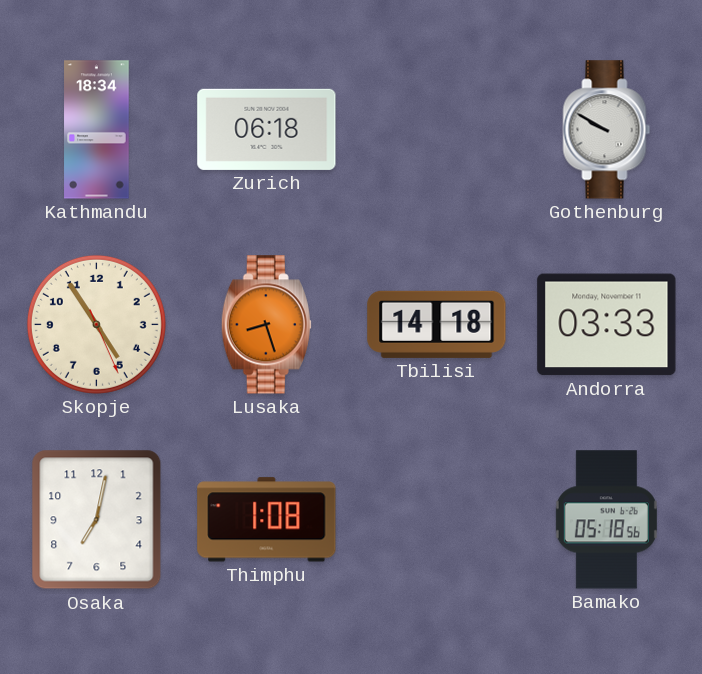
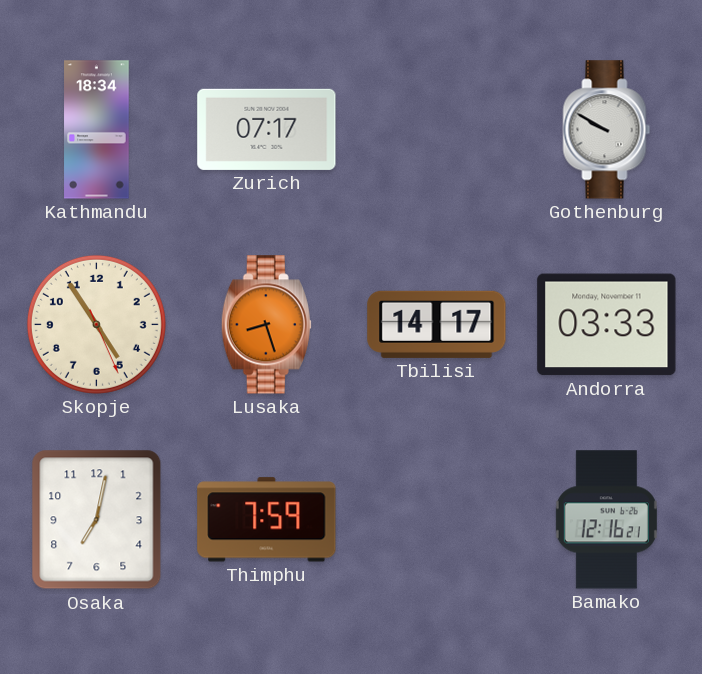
Zurich: 06:18 -> 07:17 (267, 129)
Tbilisi: 14:18 -> 14:17 (437, 324)
Thimphu: 1:08 -> 7:59 (267, 520)
Bamako: 05:18 -> 12:16 (606, 520)
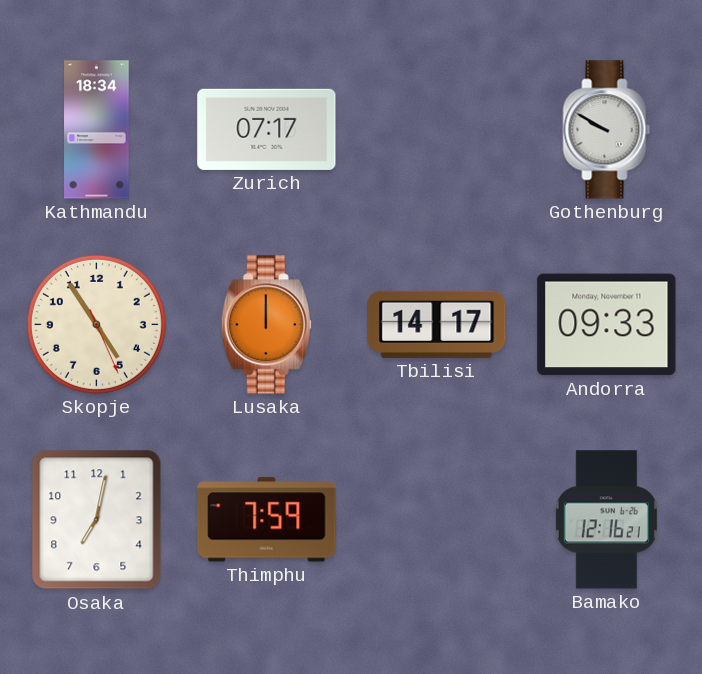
Lusaka: 8:27 -> 12:00 (266, 325)
Andorra: 03:33 -> 09:33 (607, 325)
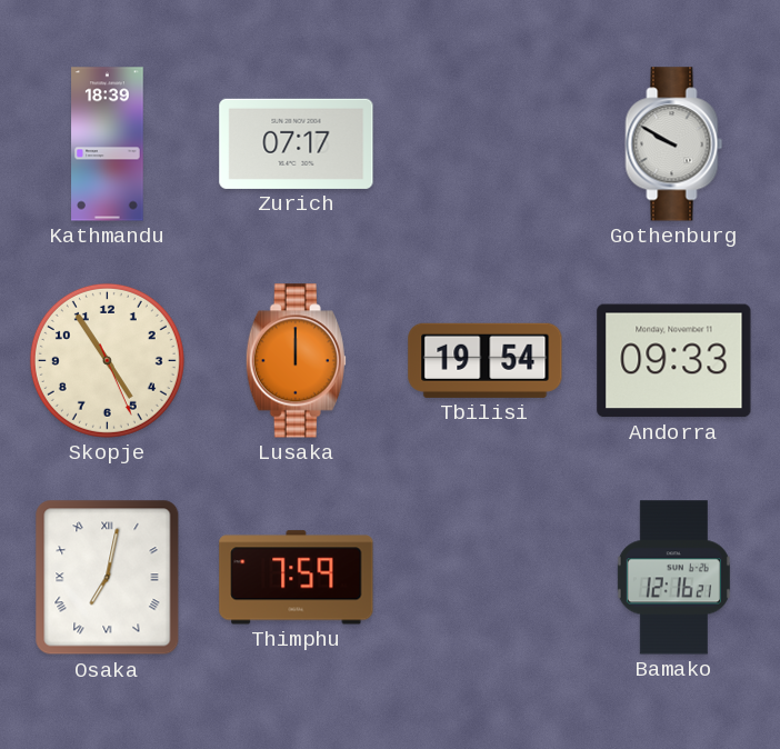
Kathmandu: 18:34 -> 18:39 (108, 144)
Tbilisi: 14:17 -> 19:54 (486, 360)
Osaka numerals: Arabic -> Roman (108, 578)
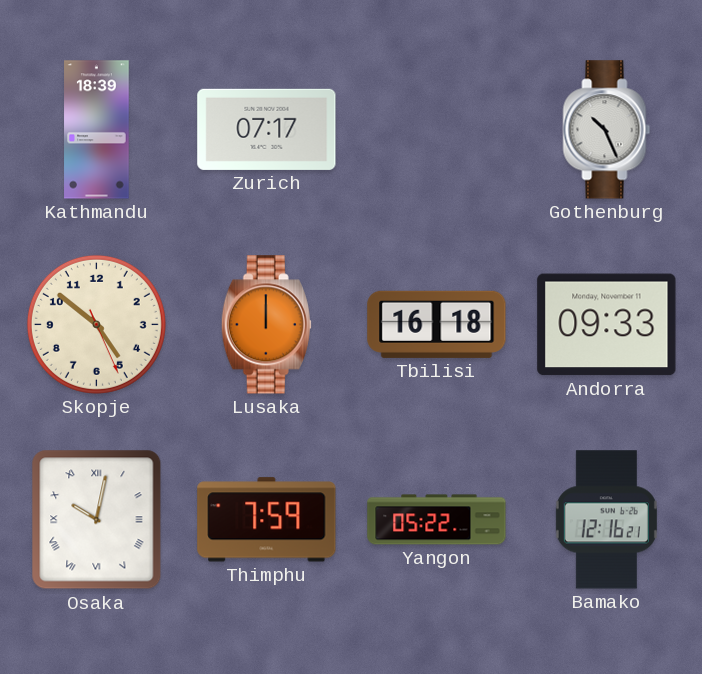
Gothenburg: 9:50 -> 10:26 (607, 130)
Skopje: 4:54 -> 4:51 (96, 324)
Tbilisi: 19:54 -> 16:18 (437, 324)
Osaka: 7:02 -> 10:02 (97, 520)
Yangon: none -> 05:22 (437, 520)
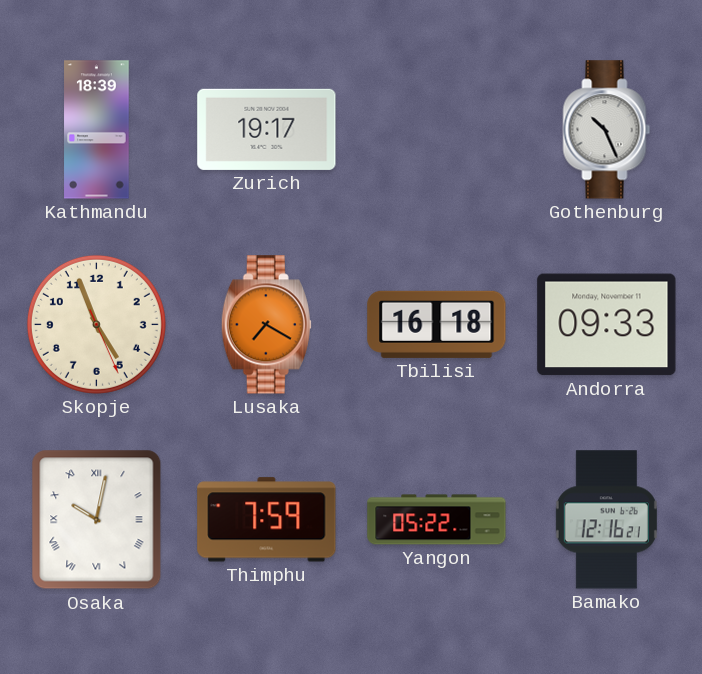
Zurich: 07:17 -> 19:17 (267, 129)
Skopje: 4:51 -> 4:56 (96, 324)
Lusaka: 12:00 -> 7:20 (266, 325)
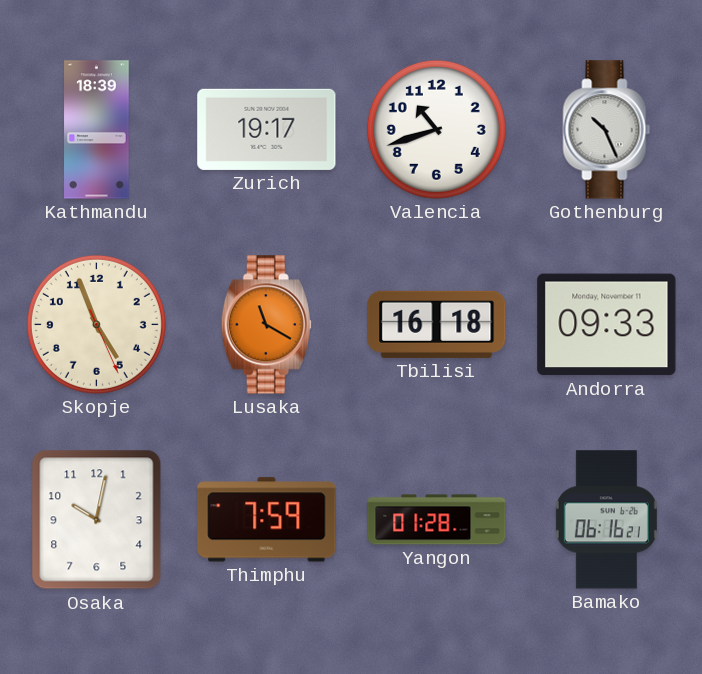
Valencia: none -> 10:42 (436, 129)
Lusaka: 7:20 -> 11:20 (266, 325)
Osaka numerals: Roman -> Arabic (97, 520)
Yangon: 05:22 -> 01:28 (437, 520)
Bamako: 12:16 -> 06:16 (606, 520)
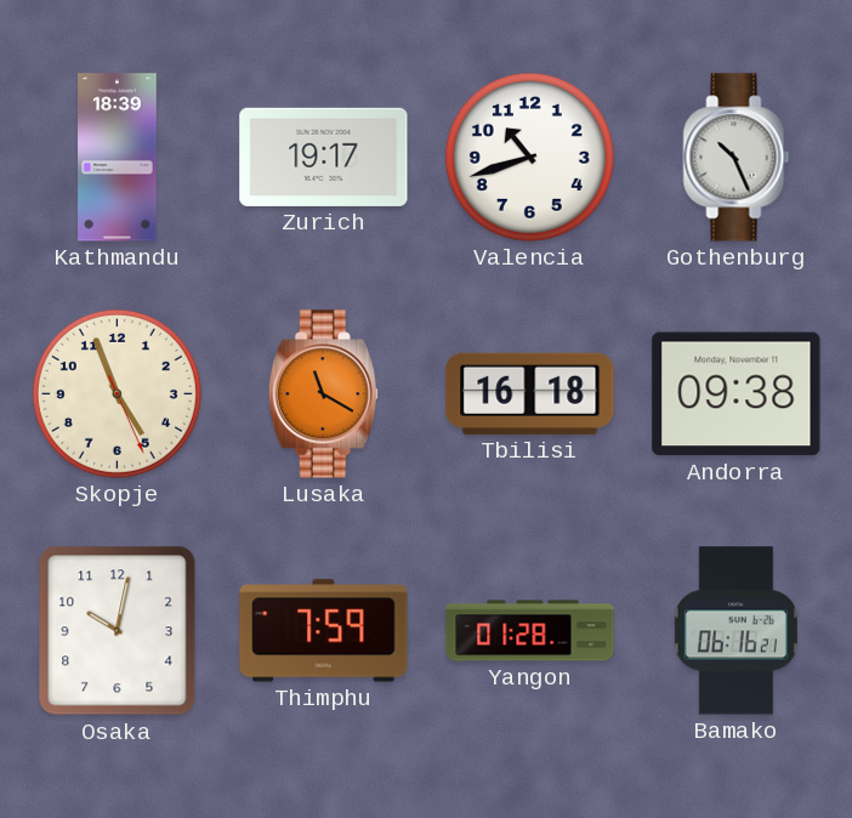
Andorra: 09:33 -> 09:38 (737, 394)
